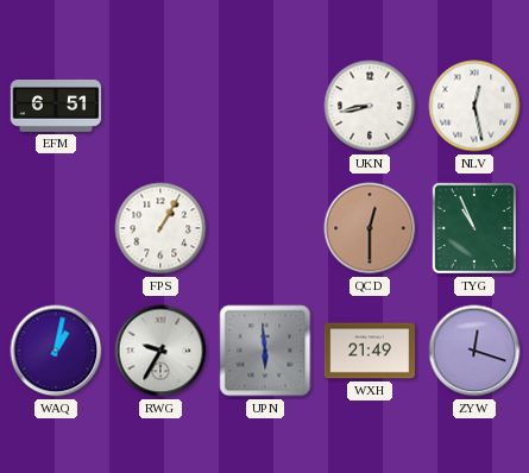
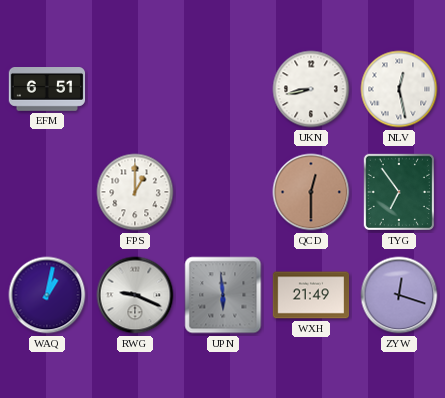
FPS: 1:05 -> 1:00 (135, 192)
TYG: 10:56 -> 6:54 (398, 192)
RWG: 9:35 -> 9:19 (135, 295)
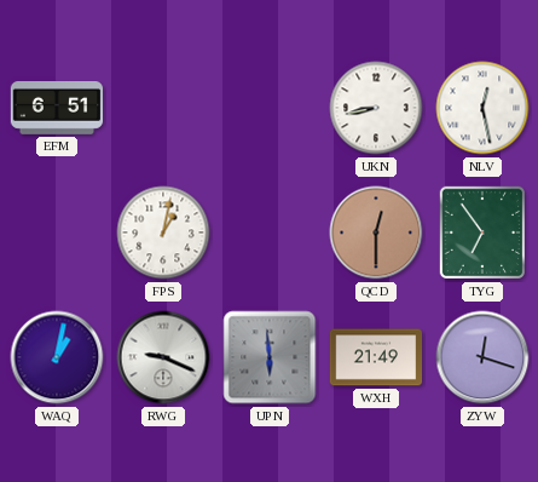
FPS: 1:00 -> 1:02 (163, 233)
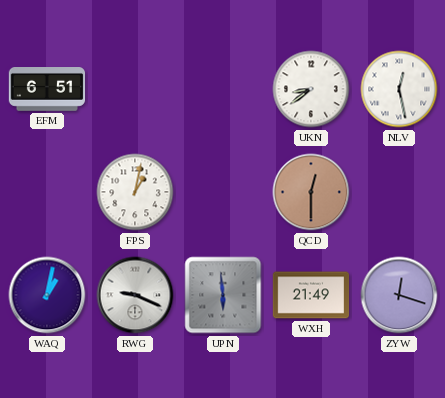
UKN: 8:43 -> 8:39 (311, 89)
TYG: 6:54 -> none (481, 233)
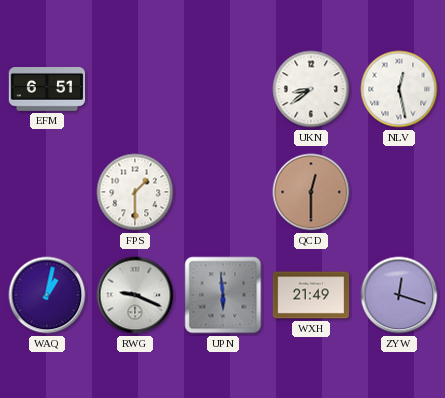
FPS: 1:02 -> 1:30 (135, 192)
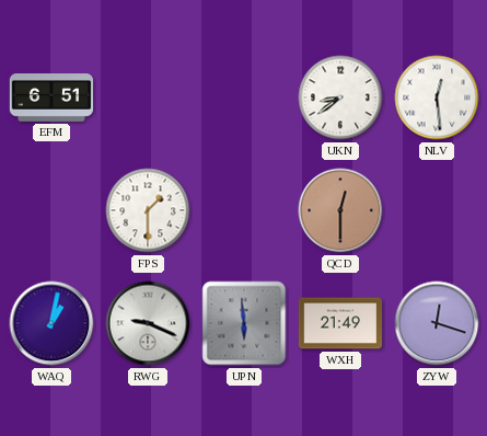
NLV: 12:28 -> 12:29 (437, 97)
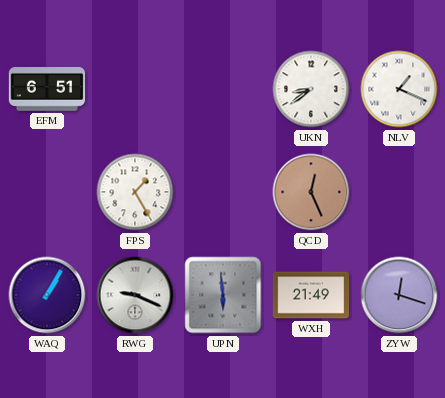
NLV: 12:29 -> 1:19 (399, 89)
FPS: 1:30 -> 1:25 (135, 192)
QCD: 12:30 -> 12:26 (311, 192)
WAQ: 1:02 -> 1:05 (47, 295)
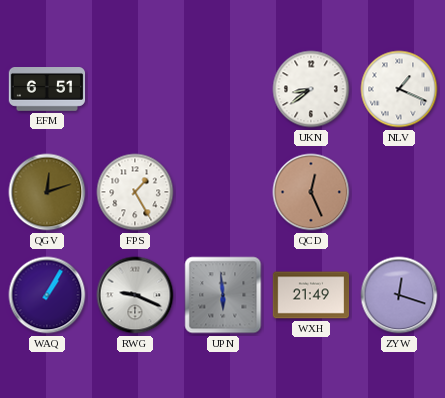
QGV: none -> 12:12 (47, 192)
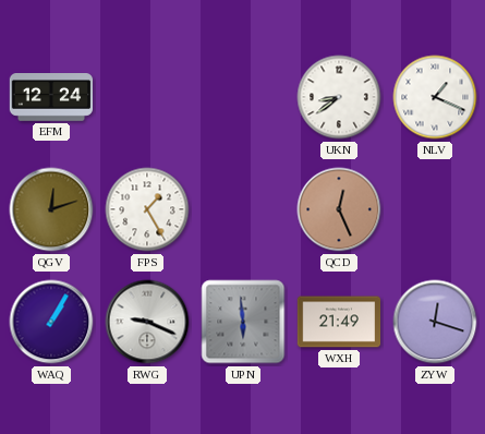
EFM: 6:51 -> 12:24 (51, 98)
